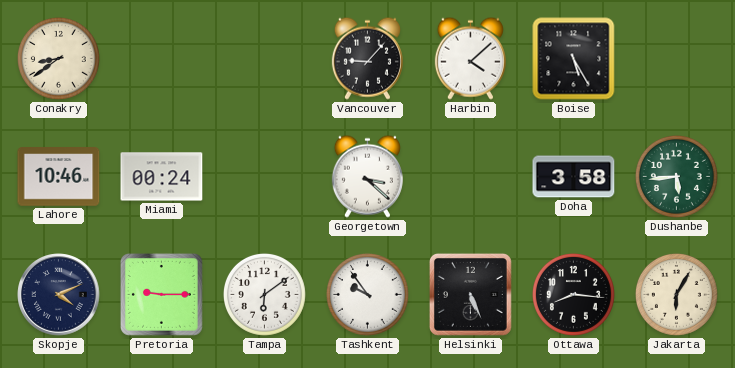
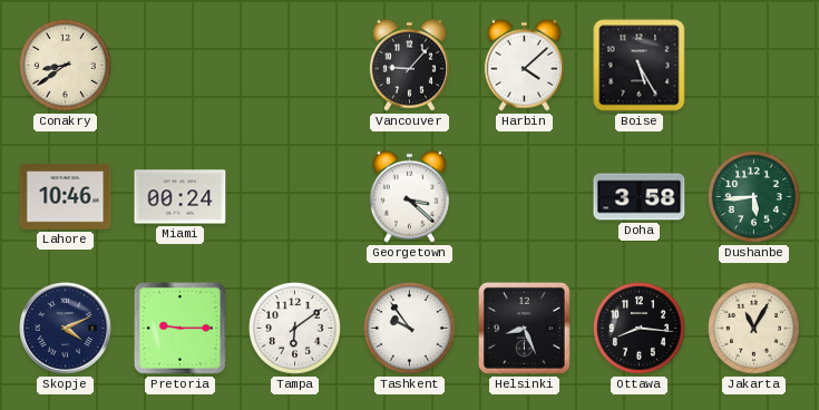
Helsinki: 5:26 -> 8:26 (524, 328)
Jakarta: 6:05 -> 11:05 (753, 328)
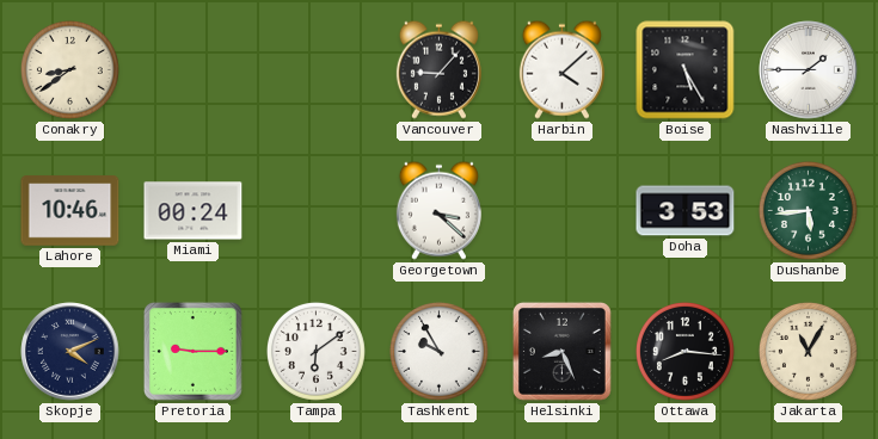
Nashville: none -> 1:45 (809, 70)
Doha: 3:58 -> 3:53 (686, 211)
Tashkent: 9:54 -> 9:55 (438, 351)
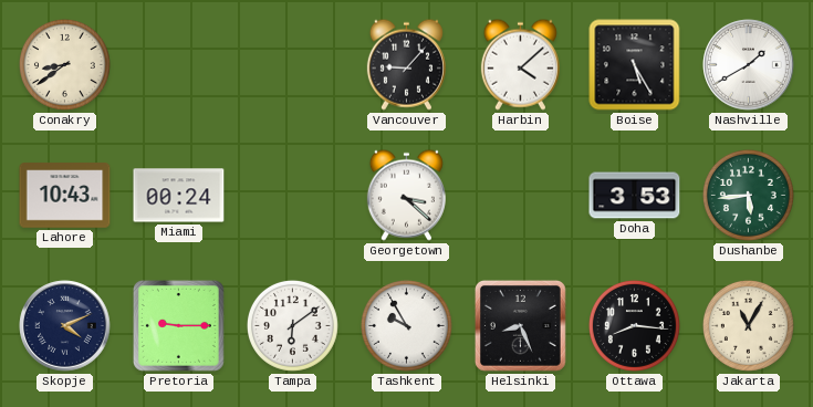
Nashville: 1:45 -> 1:40 (749, 65)
Lahore: 10:46 -> 10:43 (65, 196)
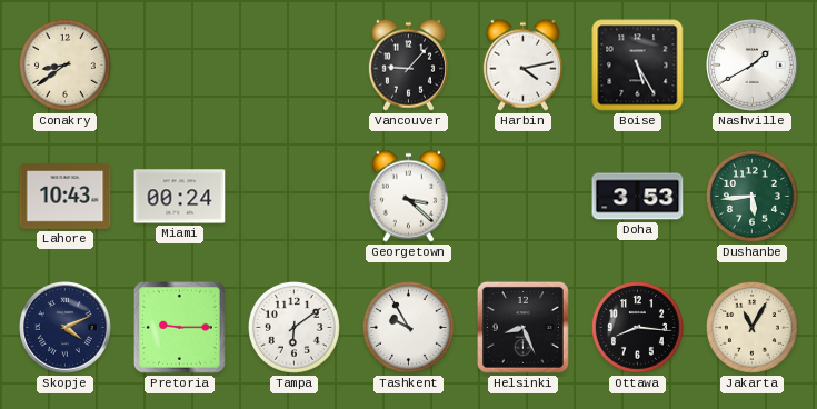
Harbin: 4:08 -> 4:13 (522, 64)
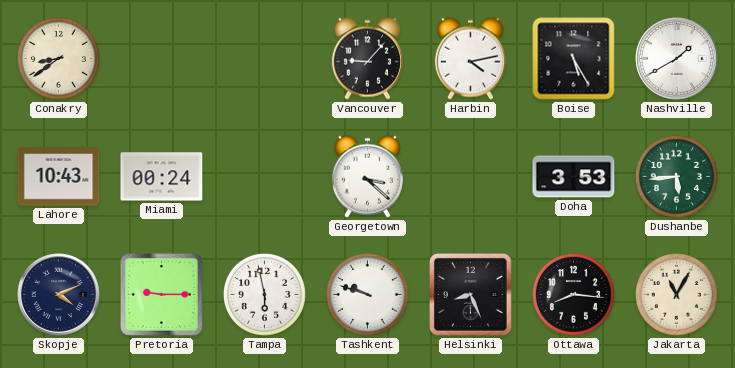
Tampa: 6:09 -> 5:58 (264, 294)
Tashkent: 9:55 -> 9:48 (367, 294)
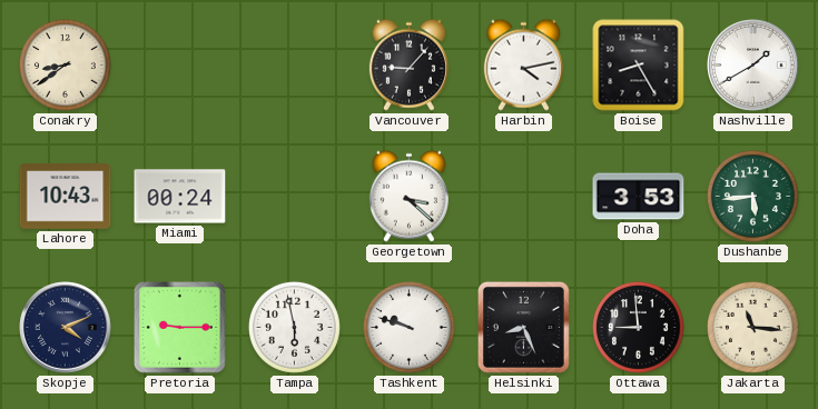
Boise: 5:25 -> 8:25 (639, 66)
Ottawa: 8:16 -> 8:59 (638, 327)
Jakarta: 11:05 -> 11:16 (752, 327)
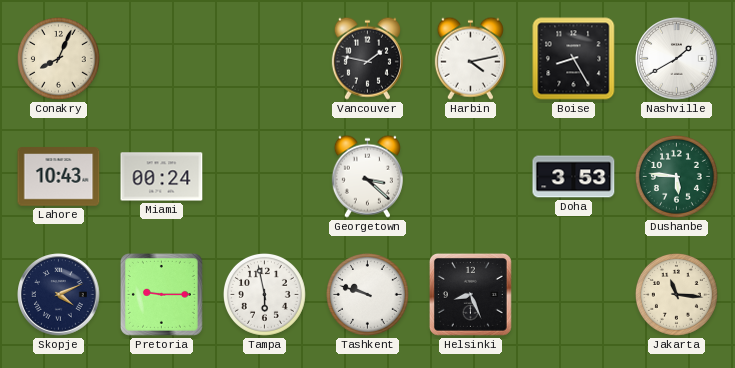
Conakry: 8:39 -> 8:04 (58, 58)
Vancouver: 9:07 -> 1:47 (367, 58)
Dushanbe: 5:44 -> 5:46 (676, 176)
Ottawa: 8:59 -> none (638, 327)
